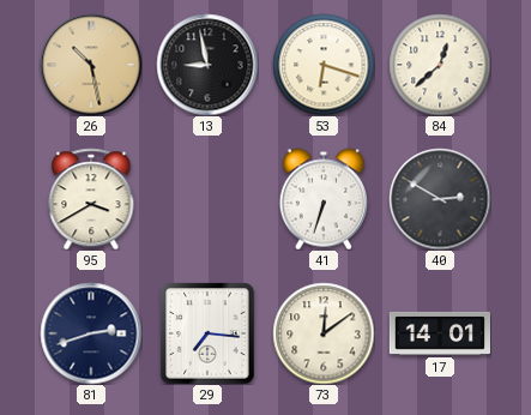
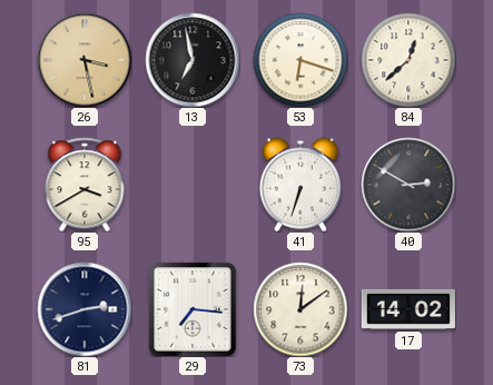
26: 10:28 -> 3:28 (85, 60)
13: 8:58 -> 6:58 (193, 60)
17: 14:01 -> 14:02 (407, 309)
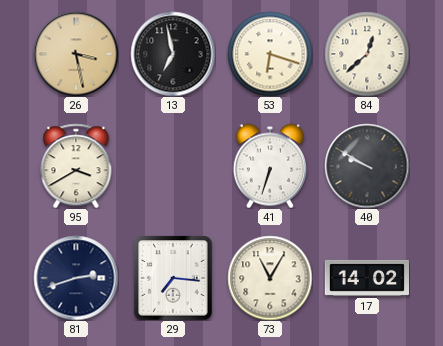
40: 2:50 -> 9:50 (367, 166)
73: 12:09 -> 11:05 (270, 278)
